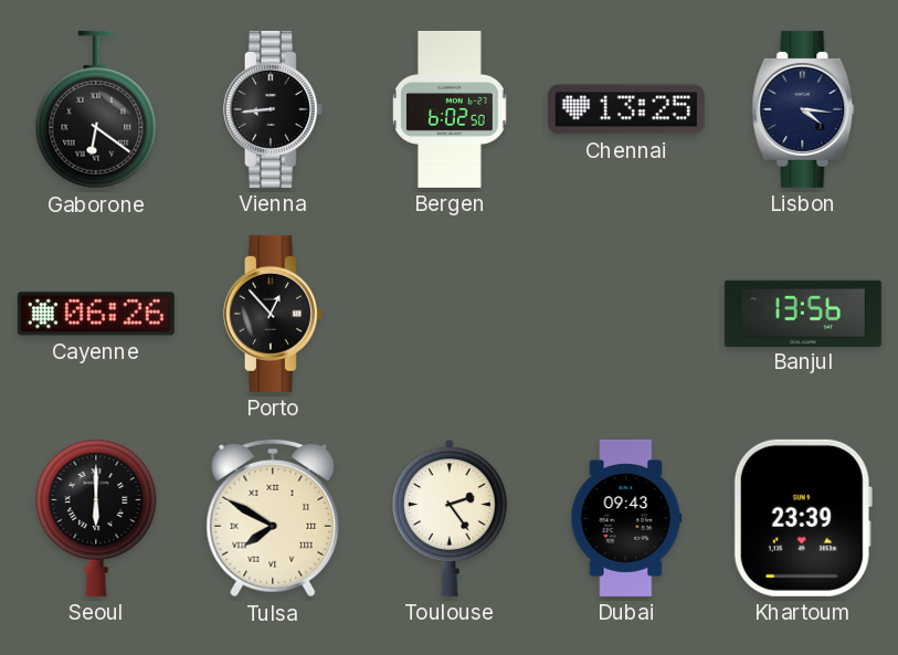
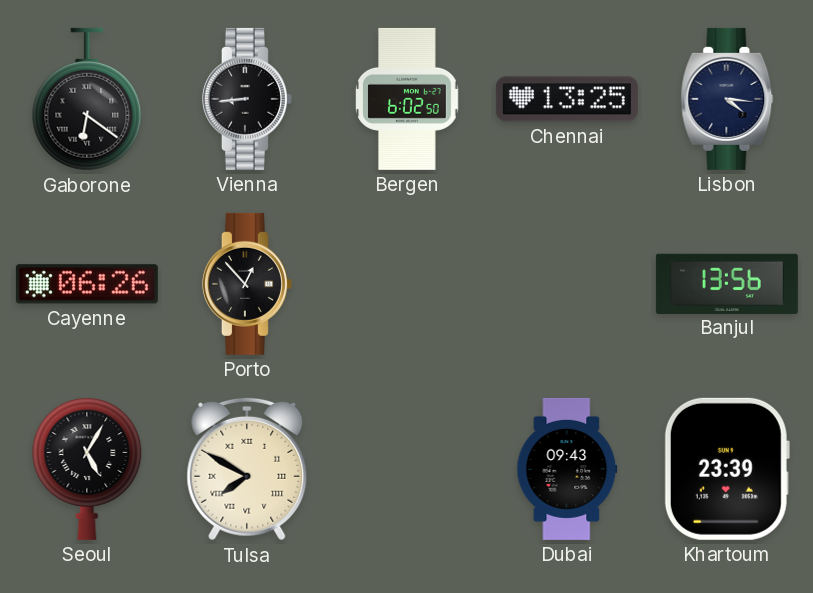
Seoul: 6:00 -> 5:05 (87, 469)
Toulouse: 2:24 -> none (451, 518)
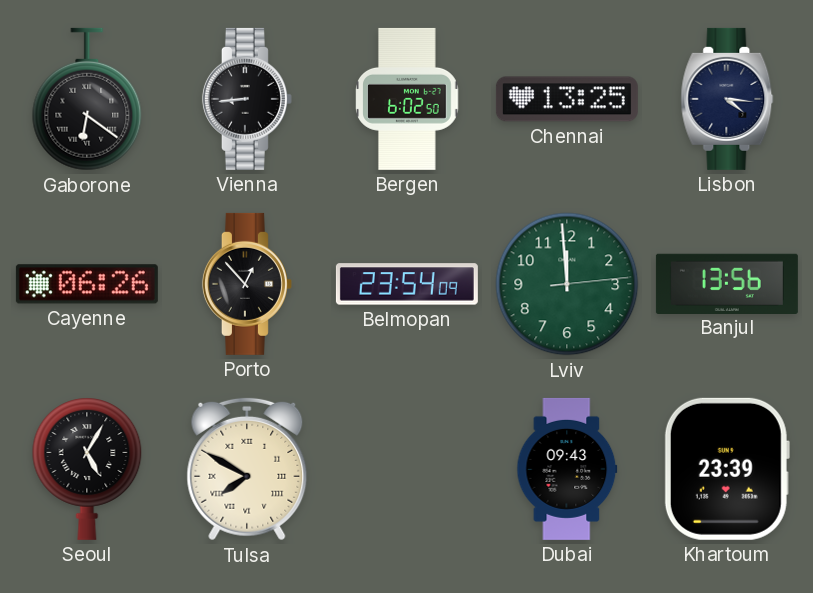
Belmopan: none -> 23:54 (407, 284)
Lviv: none -> 11:59 (567, 284)
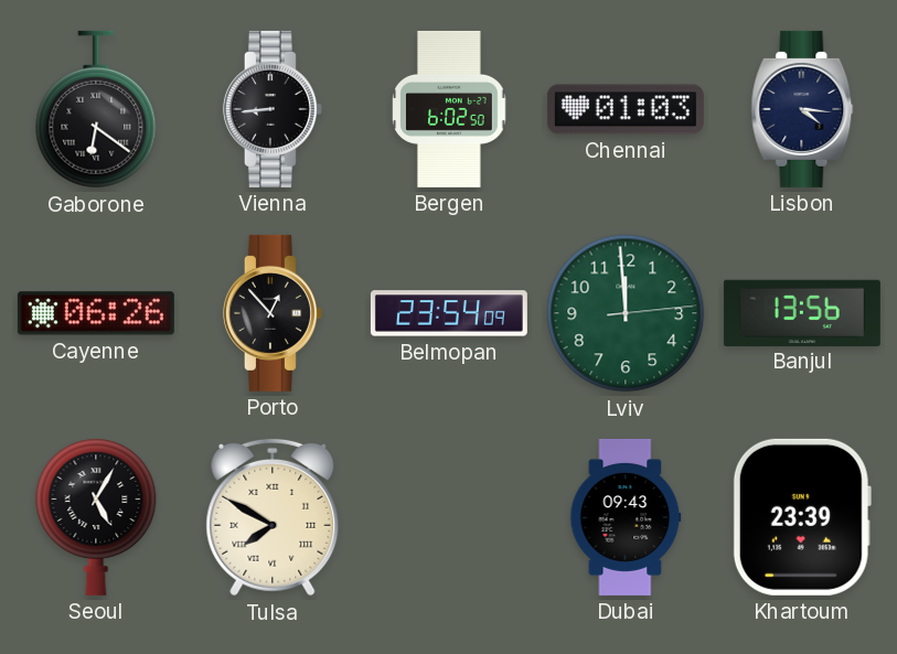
Chennai: 13:25 -> 01:03 (626, 109)
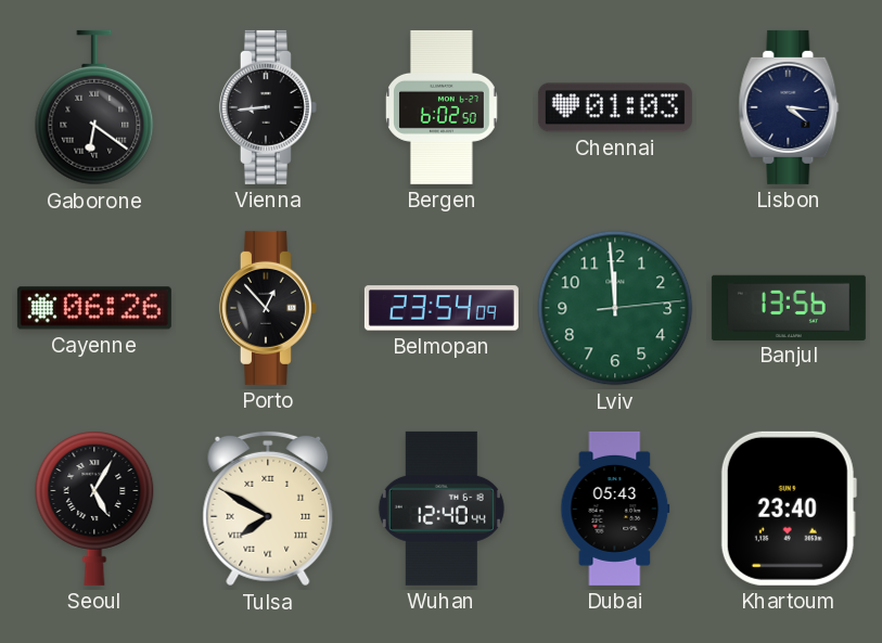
Wuhan: none -> 12:40 (442, 509)
Dubai: 09:43 -> 05:43 (615, 509)
Khartoum: 23:39 -> 23:40 (789, 509)
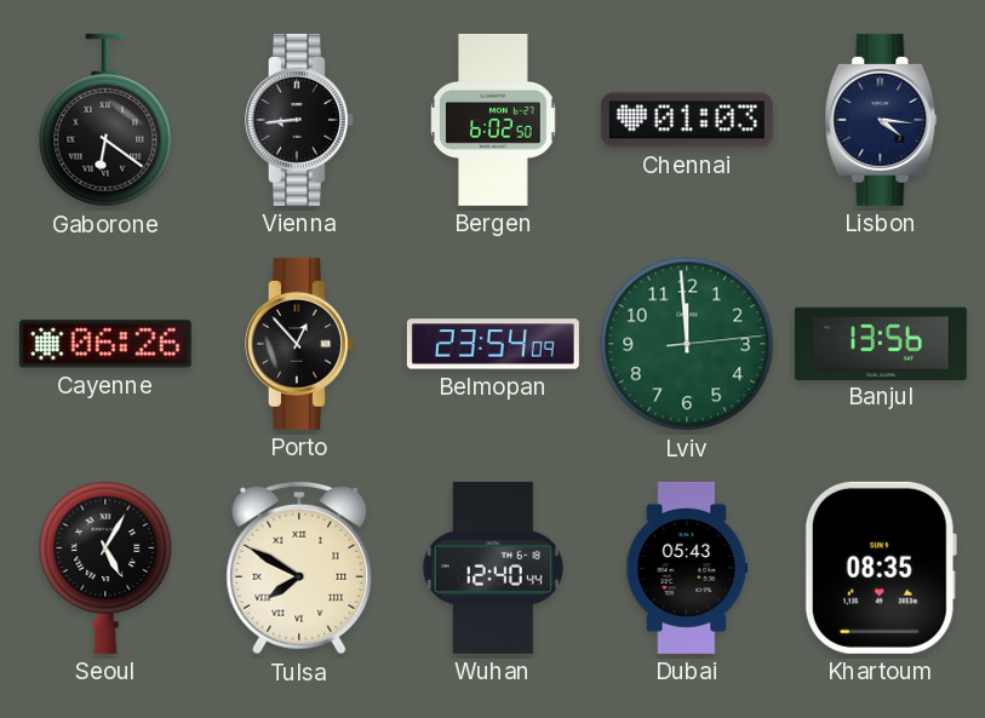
Khartoum: 23:40 -> 08:35 (881, 568)
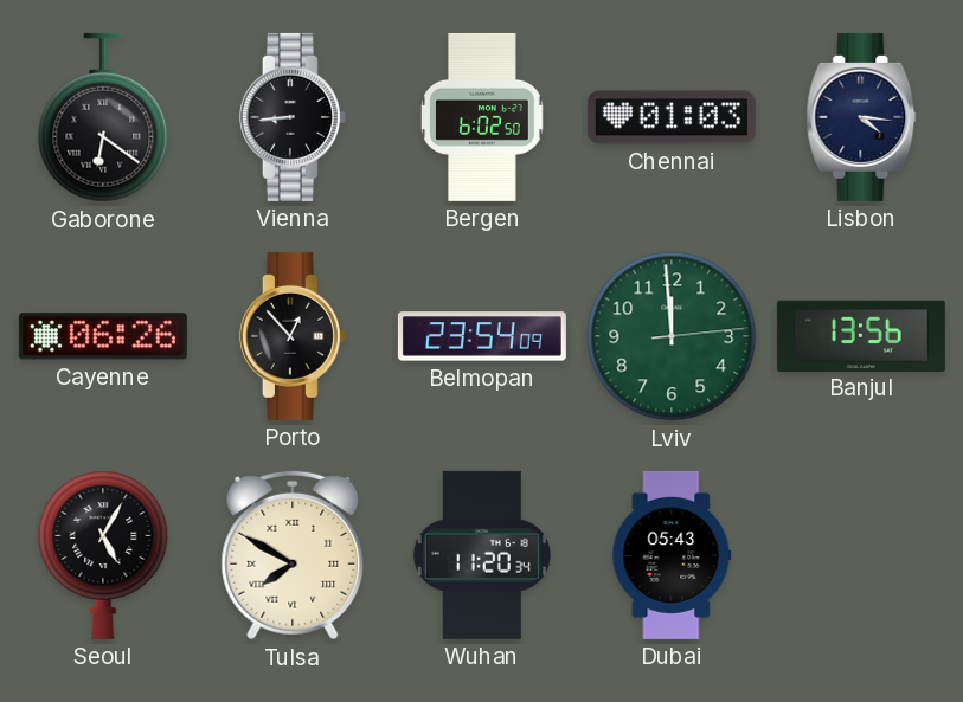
Wuhan: 12:40 -> 11:20 (482, 555)
Khartoum: 08:35 -> none (881, 568)
